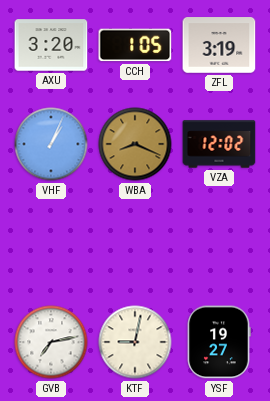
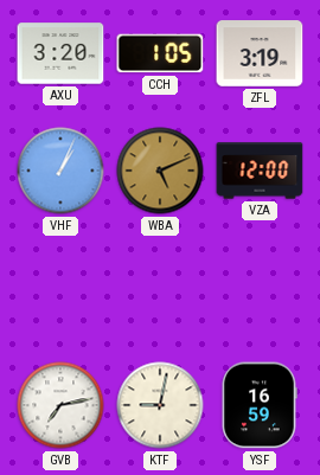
WBA: 8:19 -> 5:11 (160, 171)
VZA: 12:02 -> 12:00 (260, 171)
YSF: 19:27 -> 16:59 (260, 405)
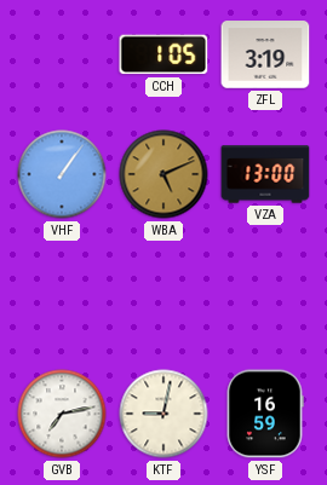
AXU: 3:20 -> none (60, 53)
VHF: 1:04 -> 1:06 (62, 174)
VZA: 12:00 -> 13:00 (265, 174)
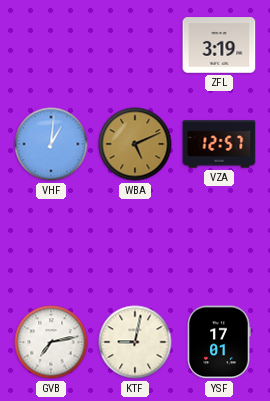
CCH: 1:05 -> none (163, 54)
VHF: 1:06 -> 1:01 (51, 144)
VZA: 13:00 -> 12:57 (219, 144)
YSF: 16:59 -> 17:01 (219, 342)
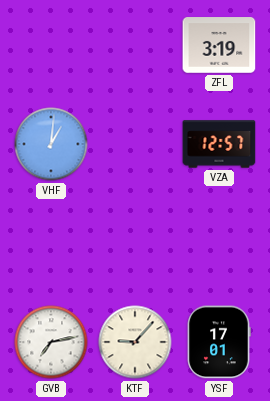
WBA: 5:11 -> none (135, 144)
KTF: 9:02 -> 9:07 (135, 342)
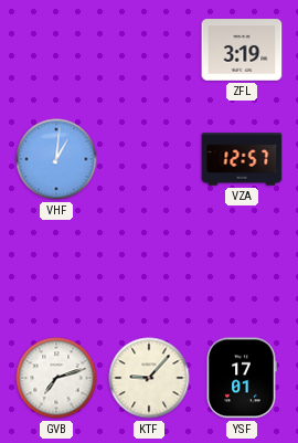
GVB: 7:13 -> 7:12 (56, 378)
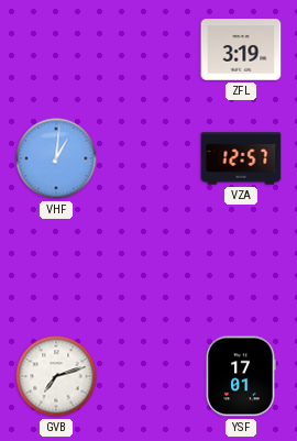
KTF: 9:07 -> none (149, 378)
